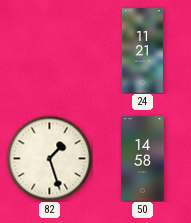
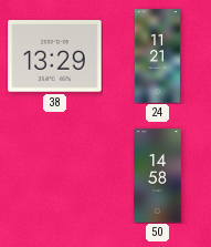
38: none -> 13:29 (55, 56)
82: 1:27 -> none (49, 158)
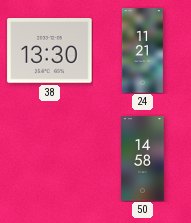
38: 13:29 -> 13:30 (50, 51)
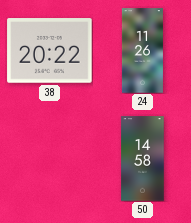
38: 13:30 -> 20:22 (50, 51)
24: 11:21 -> 11:26 (142, 51)
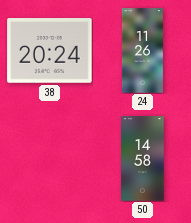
38: 20:22 -> 20:24 (50, 51)
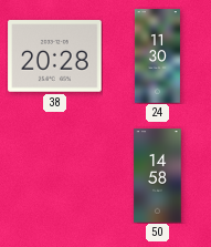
38: 20:24 -> 20:28 (55, 56)
24: 11:26 -> 11:30 (157, 56)
